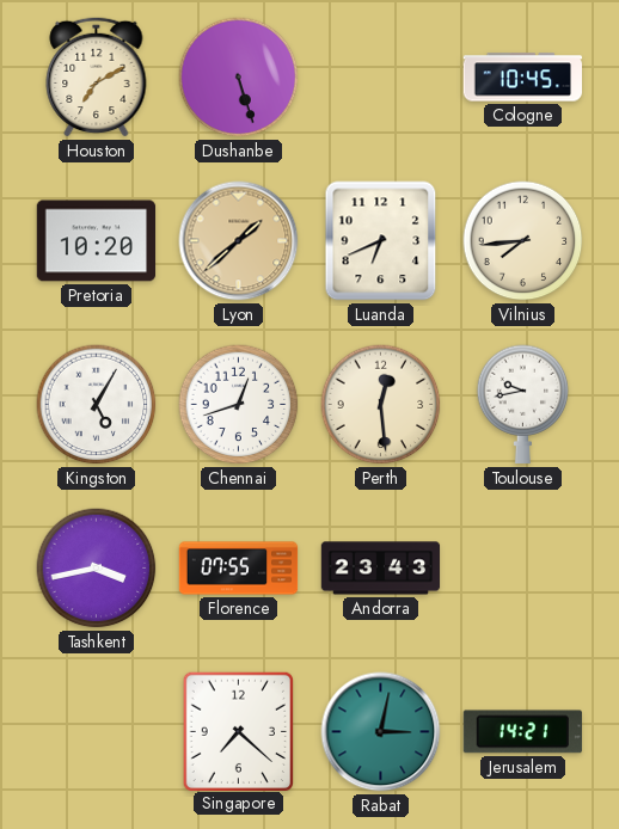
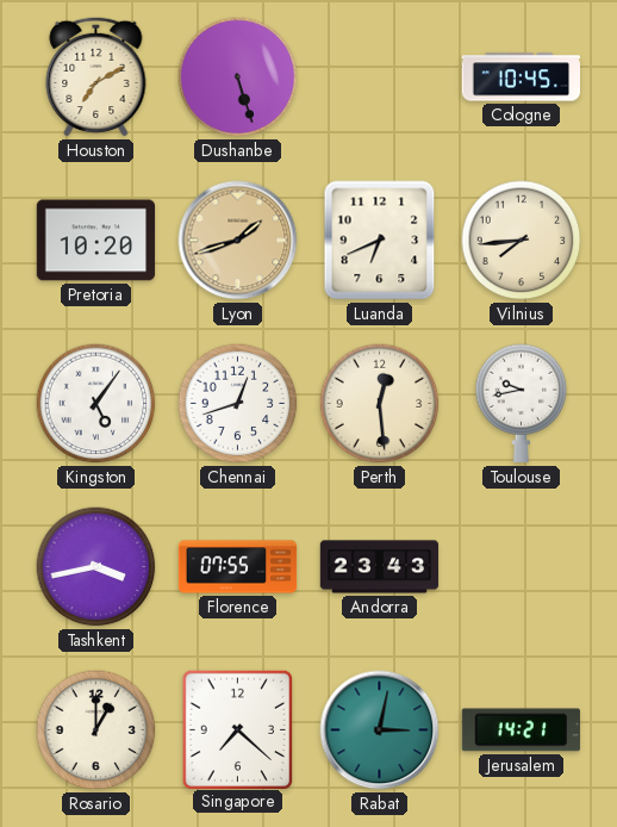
Lyon: 1:38 -> 1:42 (238, 241)
Kingston: 5:05 -> 5:06 (96, 404)
Rosario: none -> 1:00 (96, 730)
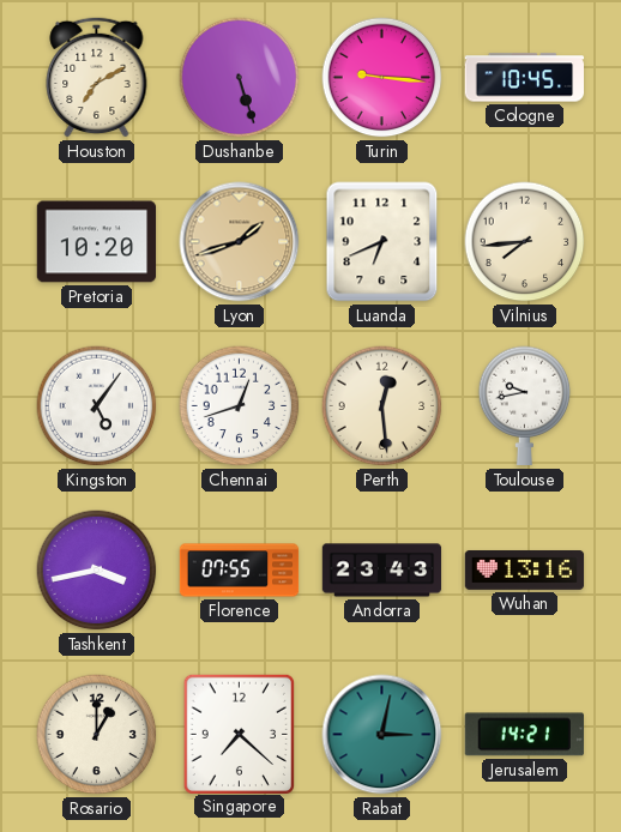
Turin: none -> 9:16 (382, 78)
Wuhan: none -> 13:16 (525, 571)
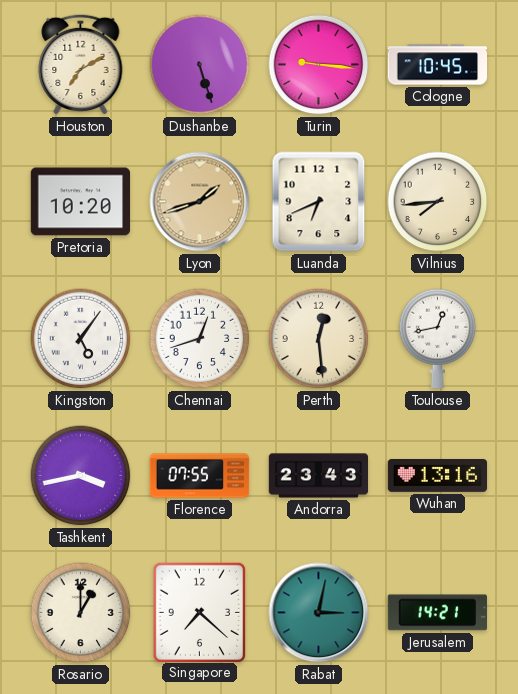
Toulouse: 9:43 -> 12:43 (438, 339)
